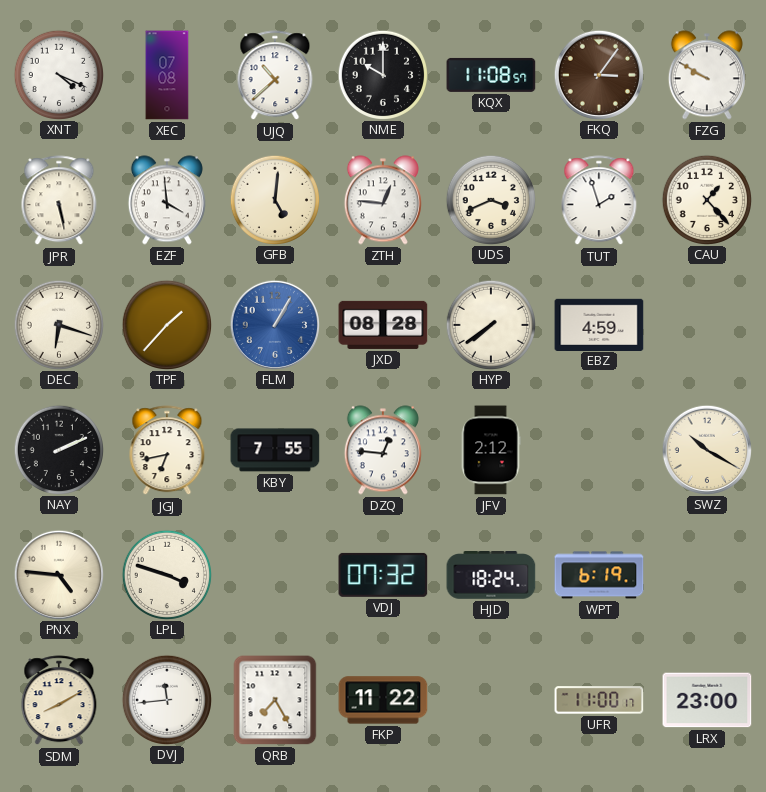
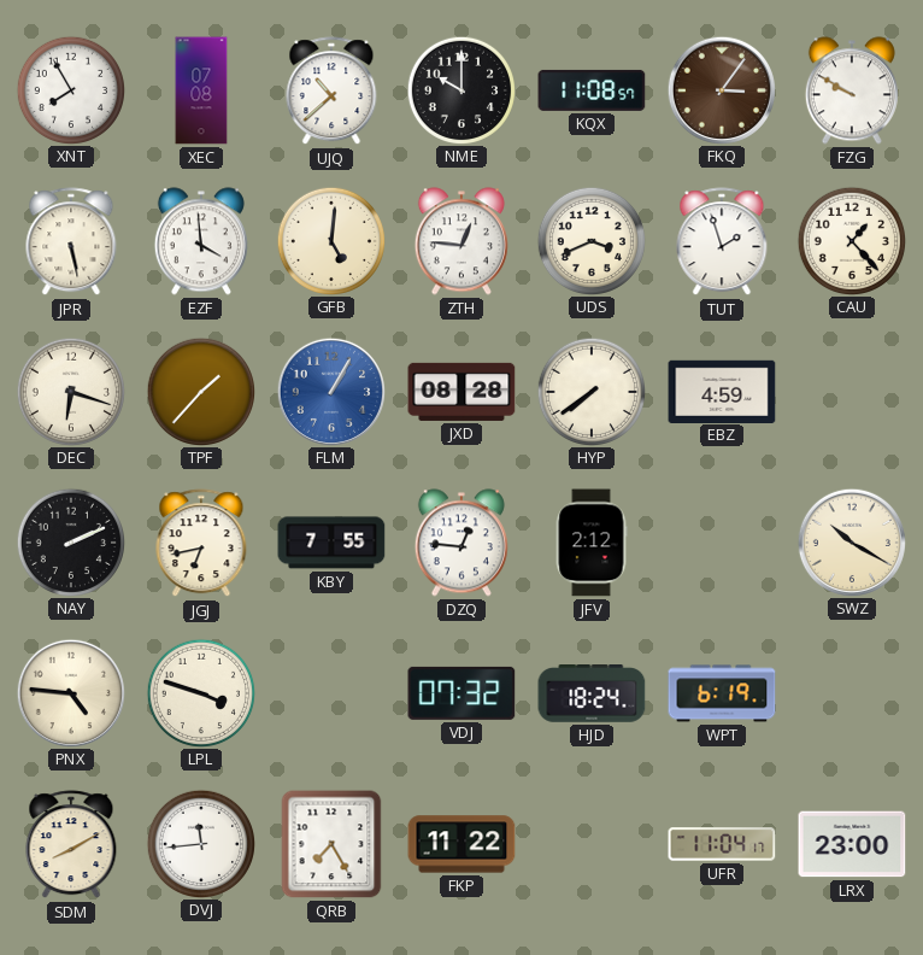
XNT: 4:19 -> 7:55 (70, 89)
UFR: 11:00 -> 11:04 (722, 844)
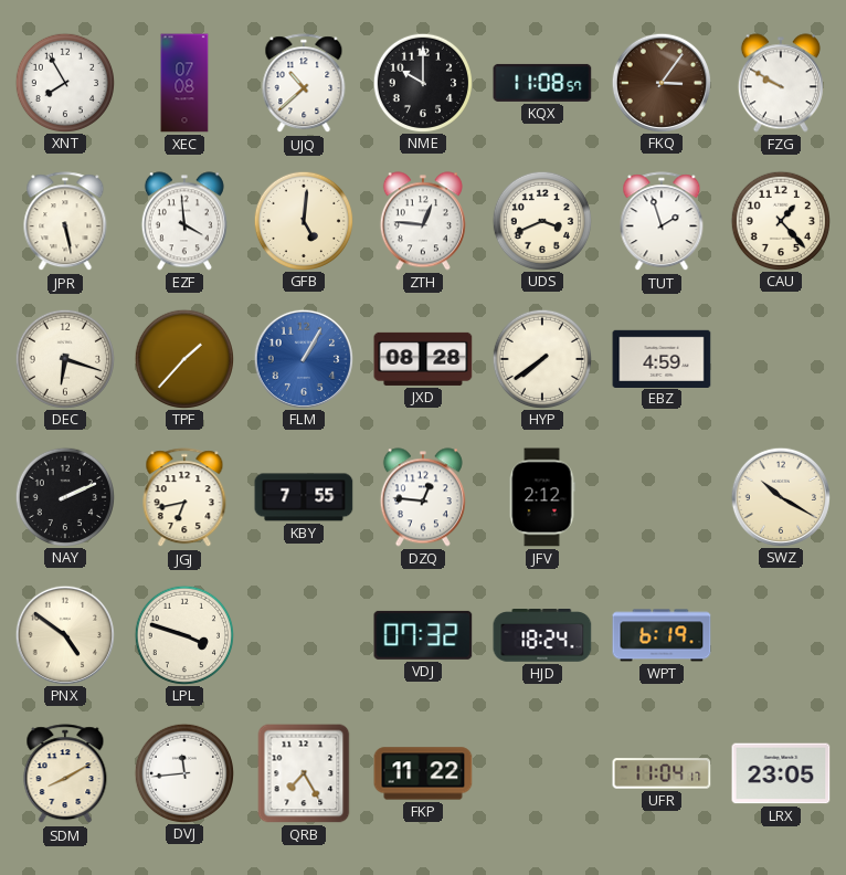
PNX: 4:46 -> 4:51 (64, 634)
LRX: 23:00 -> 23:05 (781, 773)
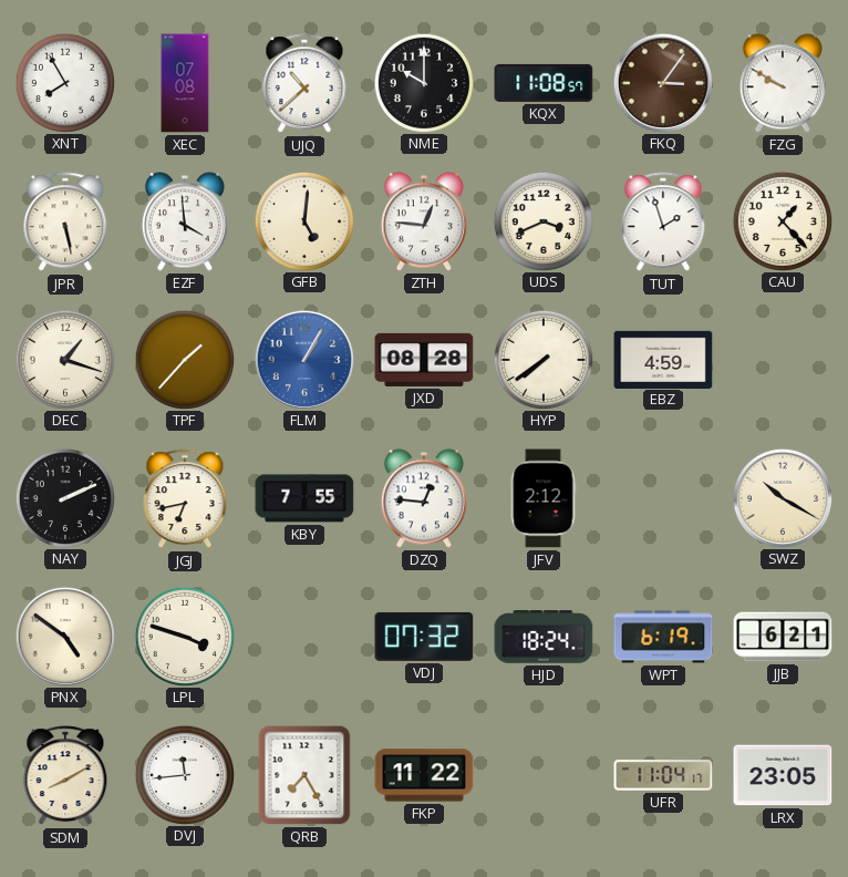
DEC: 6:18 -> 1:18 (64, 359)
JJB: none -> 6:21 (783, 637)
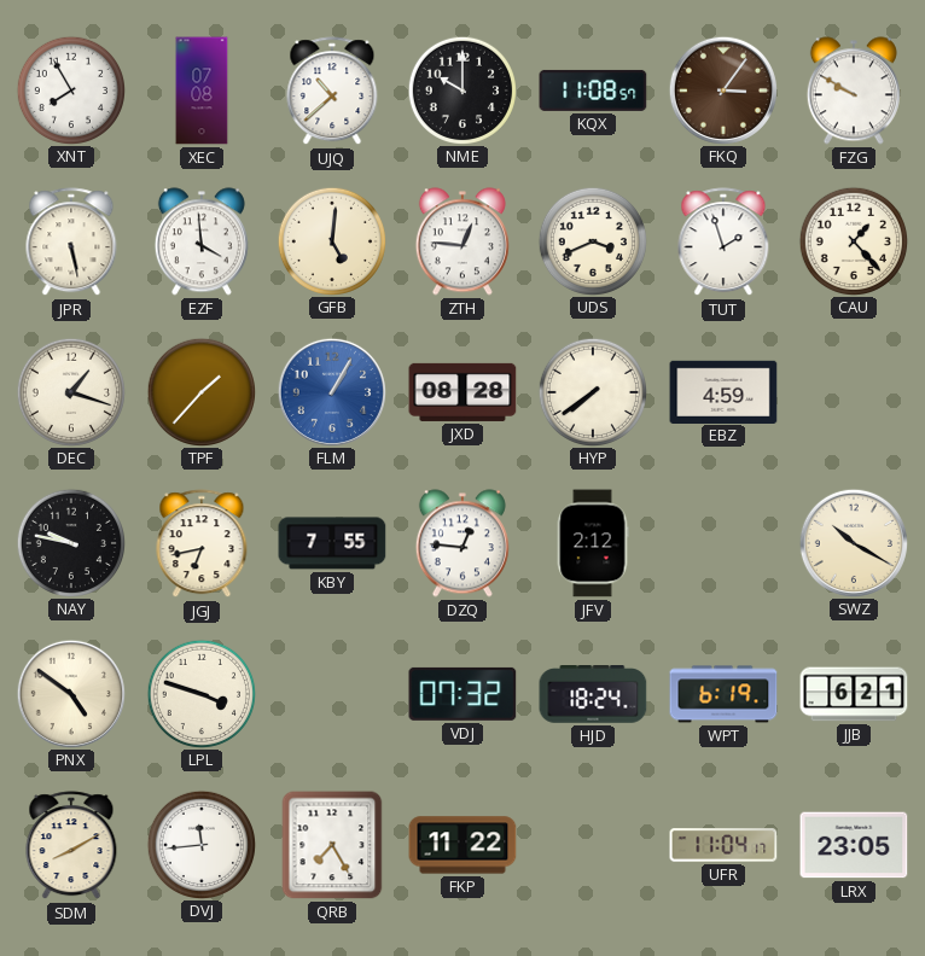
NAY: 2:11 -> 9:47 (70, 542)
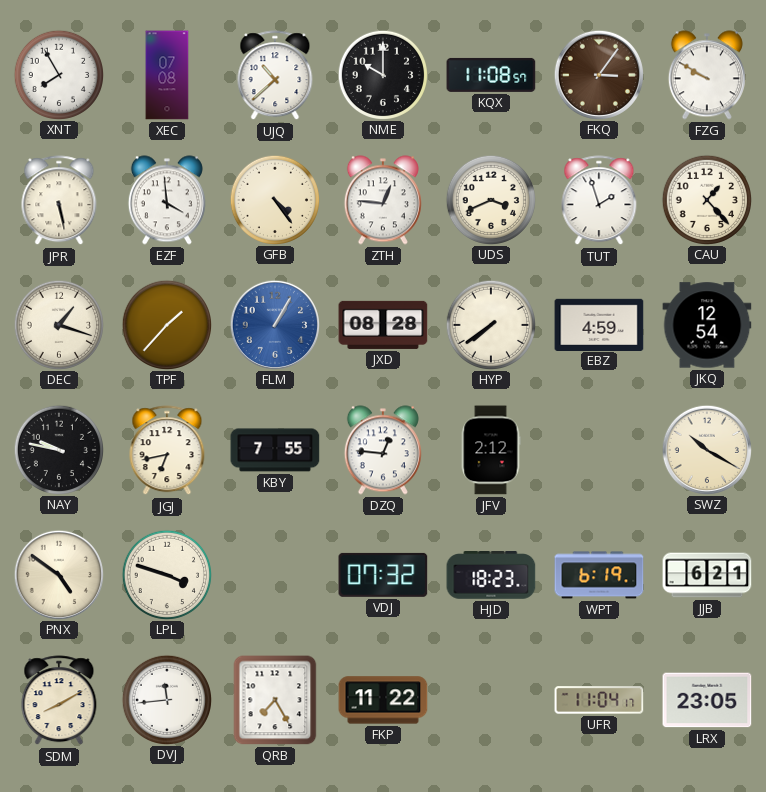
GFB: 5:01 -> 4:24 (274, 199)
JKQ: none -> 12:54 (707, 325)
HJD: 18:24 -> 18:23 (491, 576)
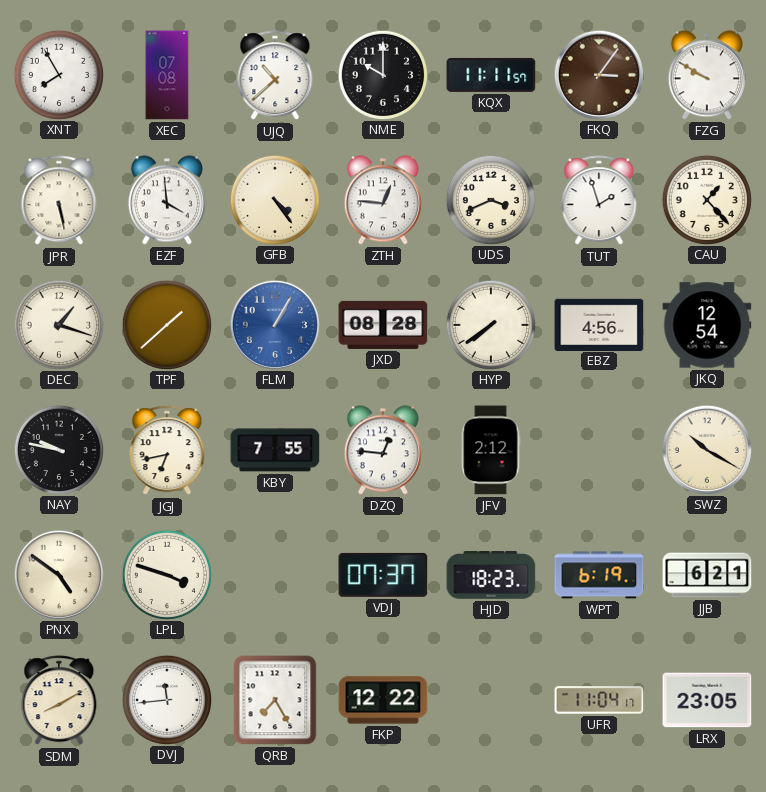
KQX: 11:08 -> 11:11 (491, 75)
TPF: 1:37 -> 1:38 (166, 324)
EBZ: 4:59 -> 4:56 (599, 324)
VDJ: 07:32 -> 07:37 (383, 575)
FKP: 11:22 -> 12:22 (383, 700)
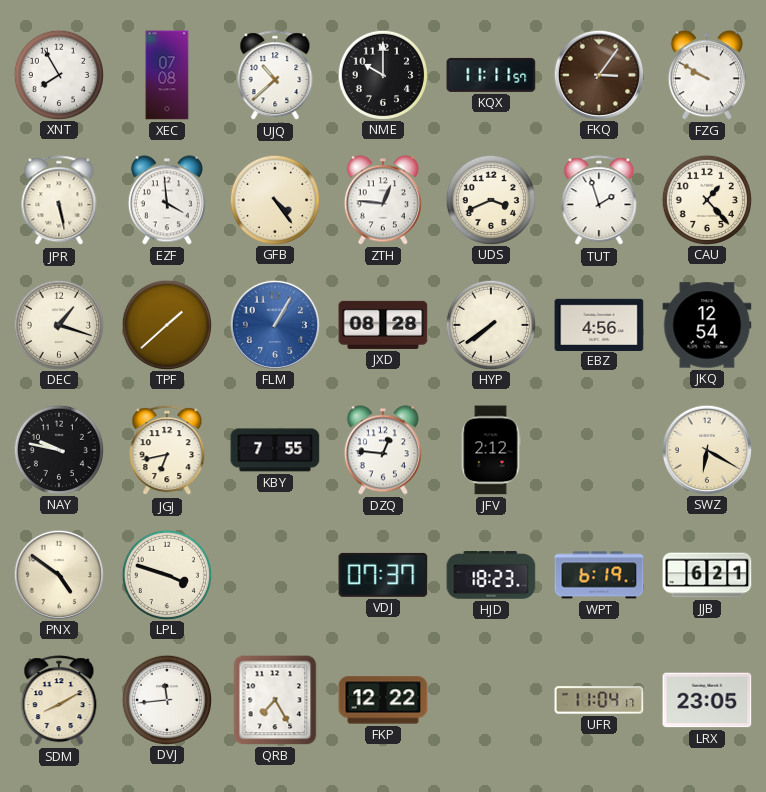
SWZ: 10:20 -> 6:20 (706, 449)
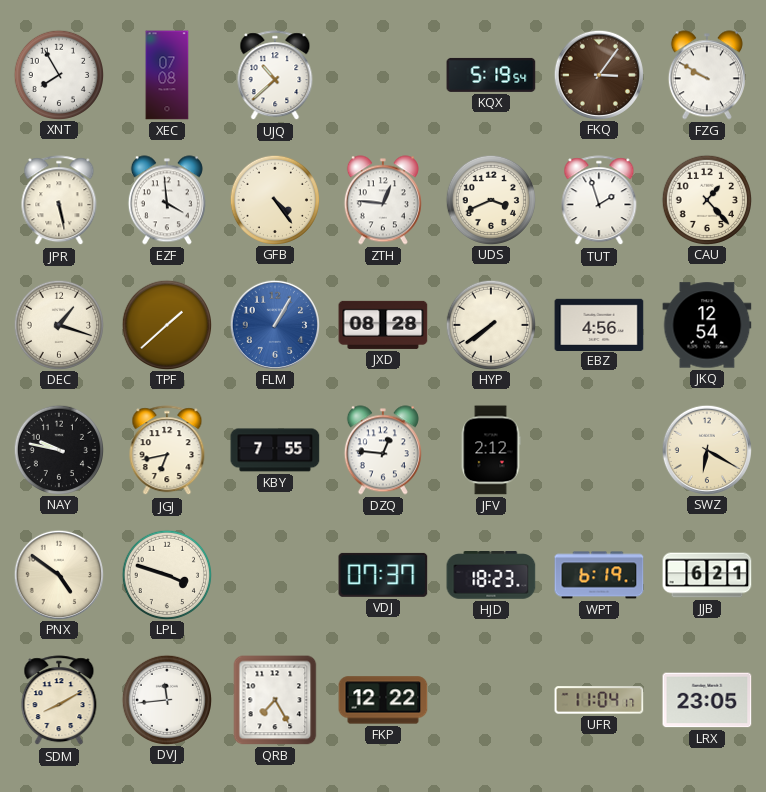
NME: 10:00 -> none (382, 74)
KQX: 11:11 -> 5:19 (491, 75)
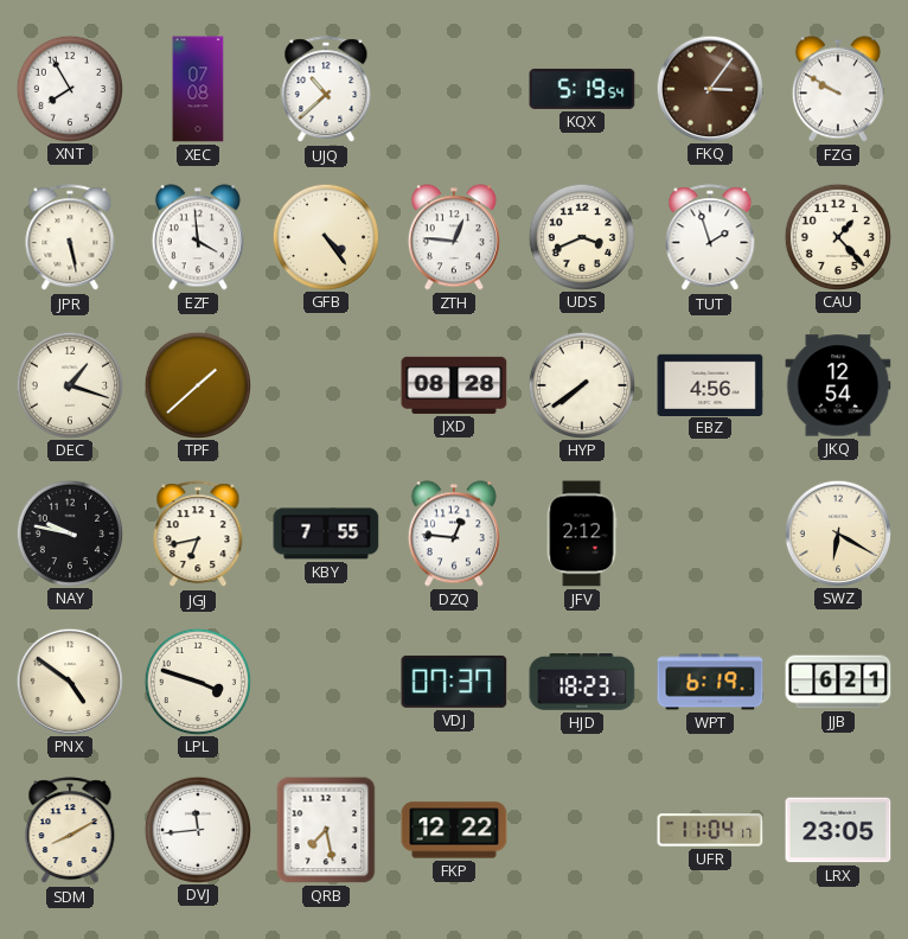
FLM: 1:05 -> none (274, 324)
QRB: 7:25 -> 7:28 (326, 830)
